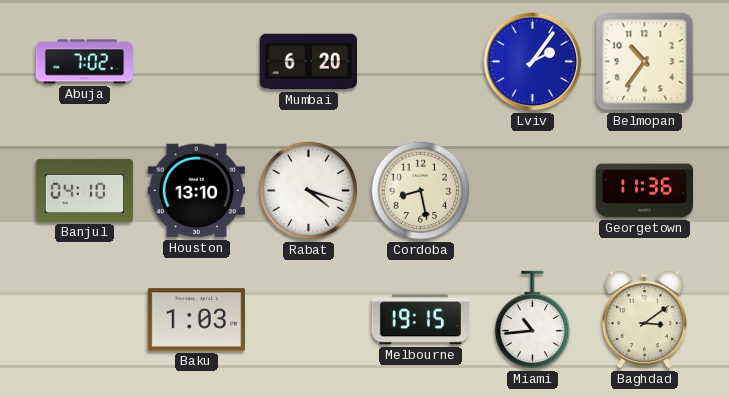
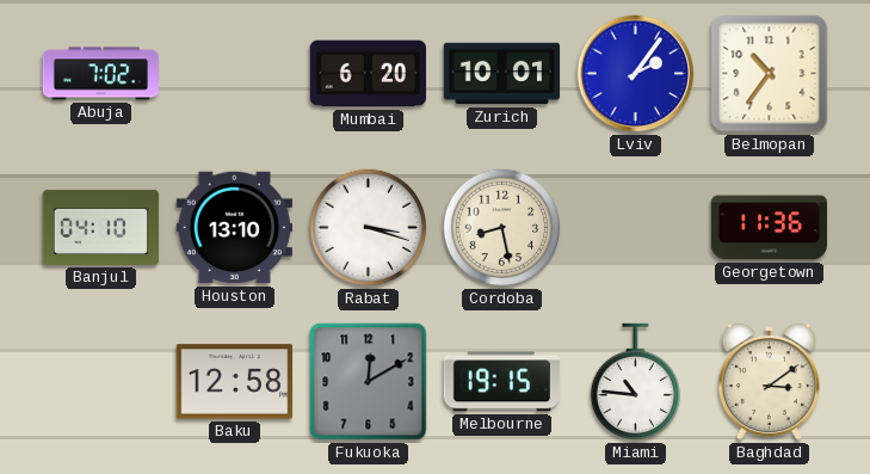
Zurich: none -> 10:01 (502, 74)
Rabat: 4:18 -> 3:18 (369, 228)
Baku: 1:03 -> 12:58 (234, 382)
Fukuoka: none -> 12:10 (369, 382)
Miami: 10:44 -> 10:46 (635, 382)
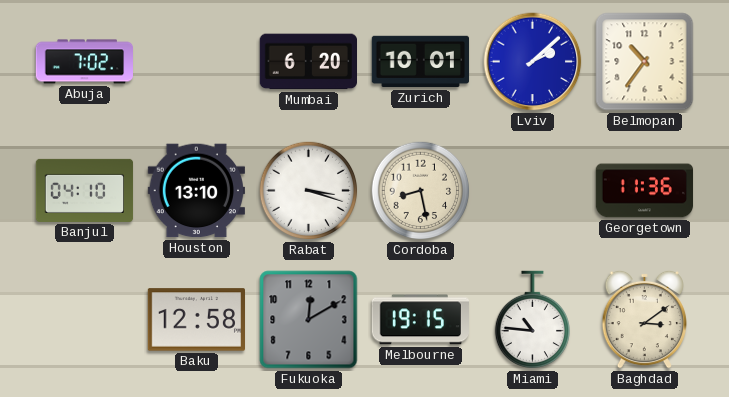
Lviv: 2:06 -> 2:08 (533, 62)
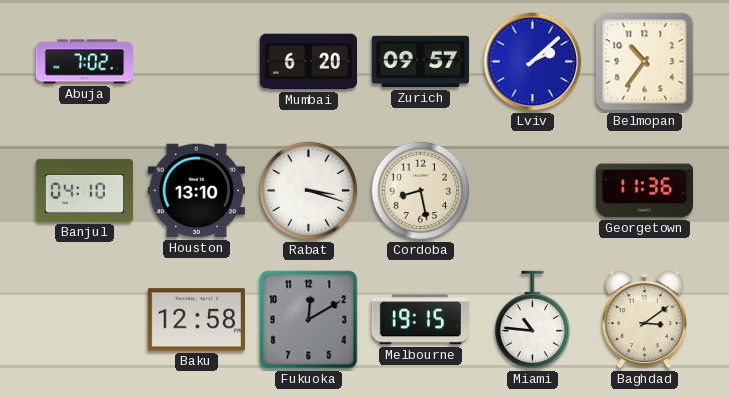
Zurich: 10:01 -> 09:57 (421, 62)
